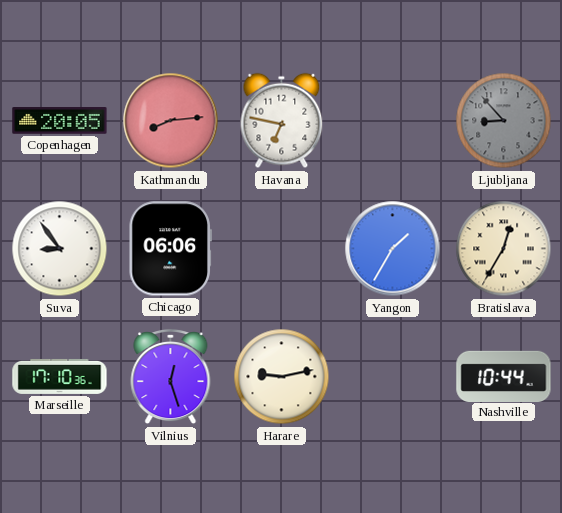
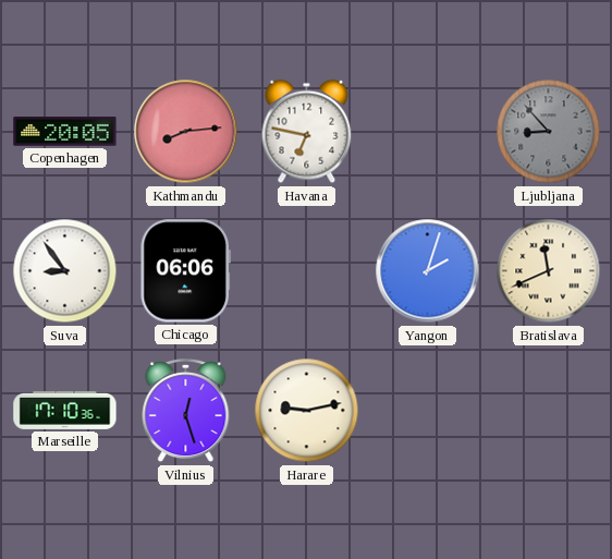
Yangon: 1:35 -> 2:03 (428, 271)
Bratislava: 12:35 -> 11:41 (549, 271)
Nashville: 10:44 -> none (504, 376)
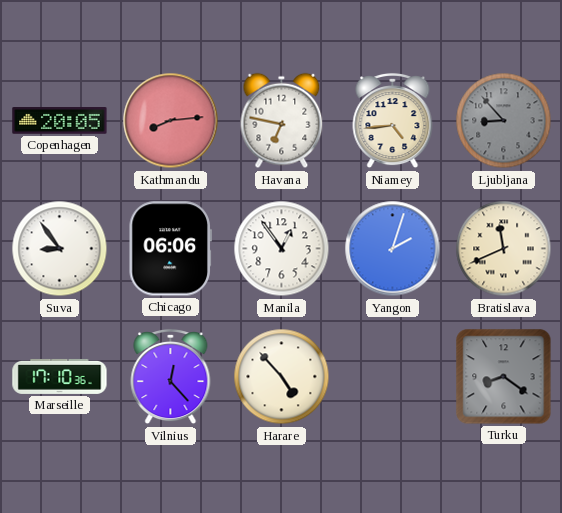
Niamey: none -> 4:44 (393, 121)
Manila: none -> 12:54 (282, 249)
Vilnius: 12:27 -> 12:23 (171, 377)
Harare: 9:13 -> 4:53 (282, 377)
Turku: none -> 8:21 (504, 377)
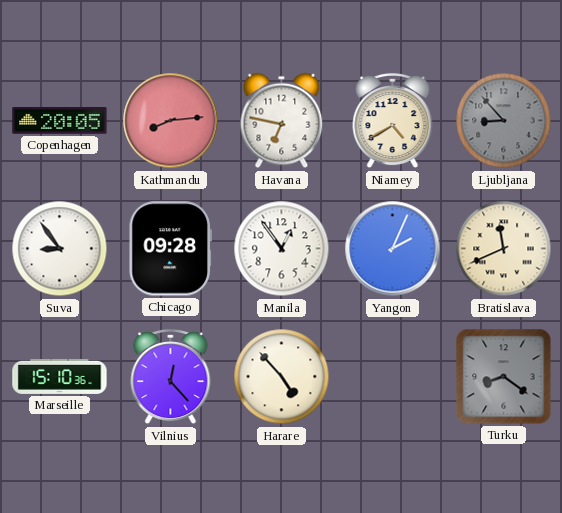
Niamey: 4:44 -> 4:40 (393, 121)
Chicago: 06:06 -> 09:28 (170, 249)
Yangon: 2:03 -> 2:04 (393, 249)
Marseille: 17:10 -> 15:10 (60, 376)
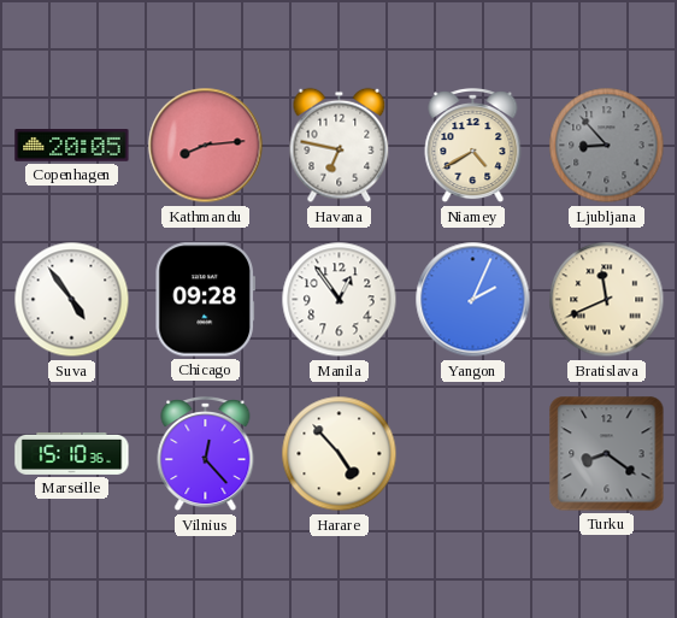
Suva: 8:54 -> 4:54 (72, 300)
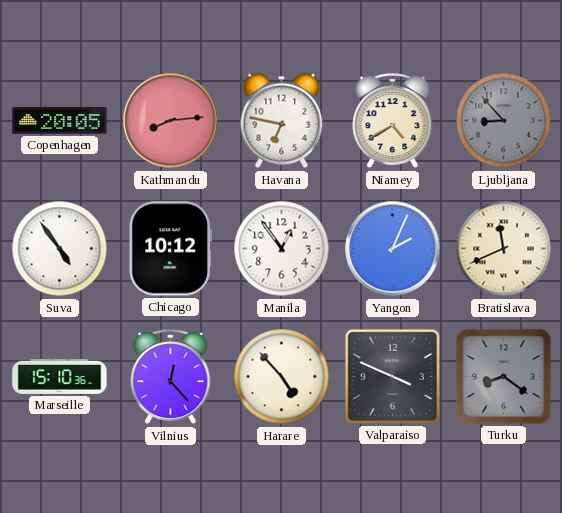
Chicago: 09:28 -> 10:12 (170, 249)
Valparaiso: none -> 3:49 (392, 376)
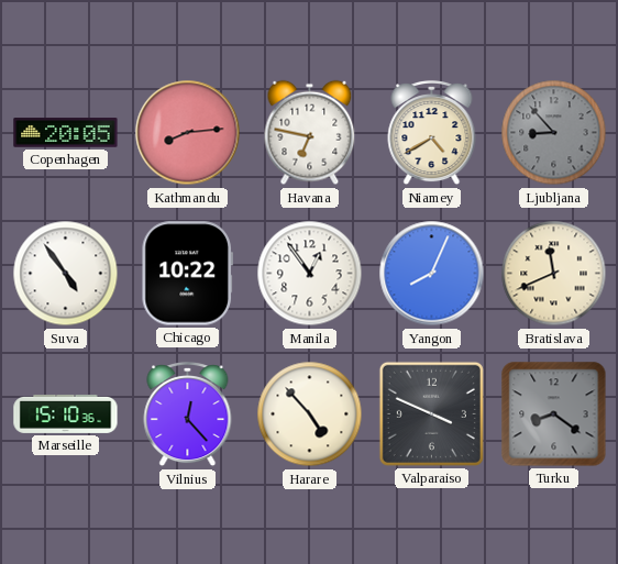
Chicago: 10:12 -> 10:22 (187, 274)
Yangon: 2:04 -> 8:04 (432, 274)
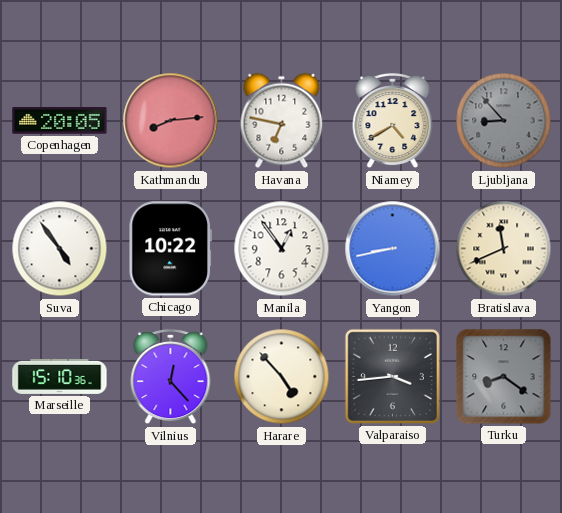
Yangon: 8:04 -> 8:43 (393, 249)
Valparaiso: 3:49 -> 3:44 (392, 376)
